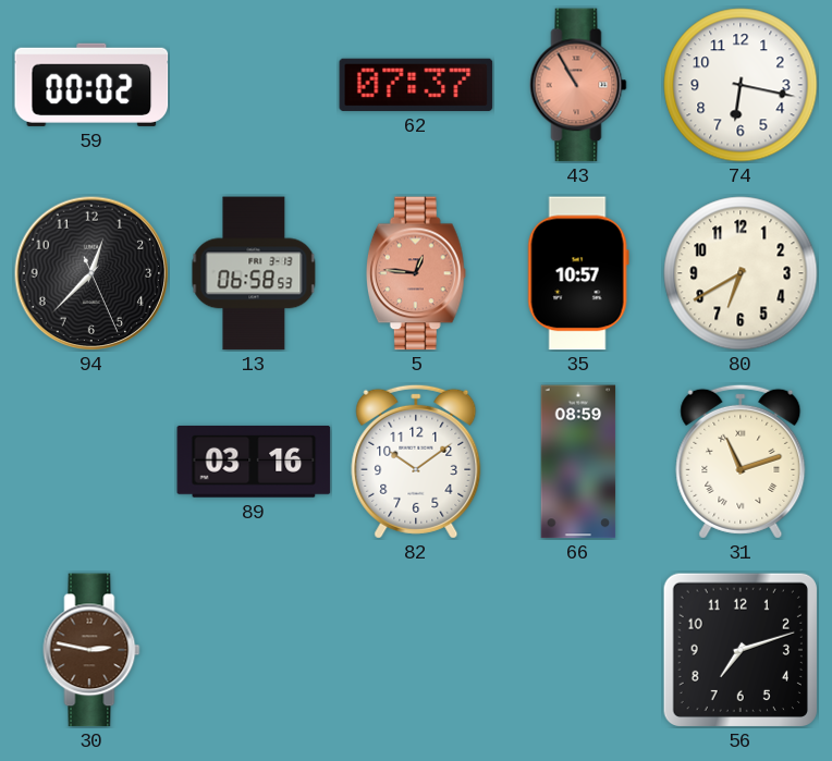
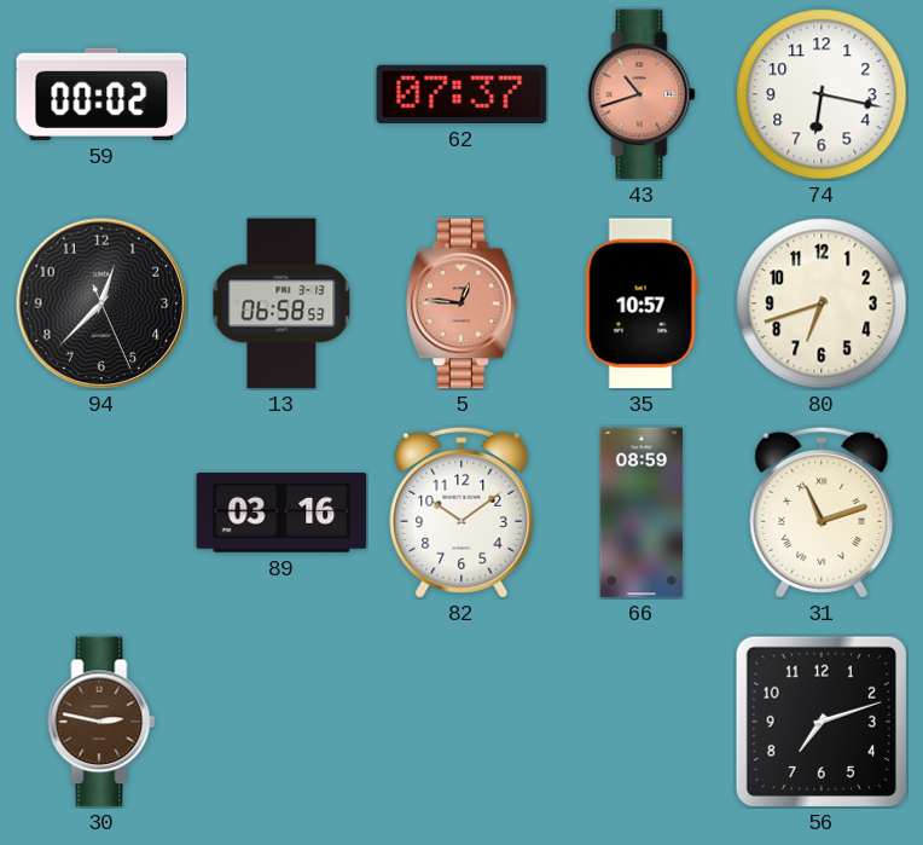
43: 10:55 -> 10:42 (642, 94)
80: 6:40 -> 6:42 (822, 303)
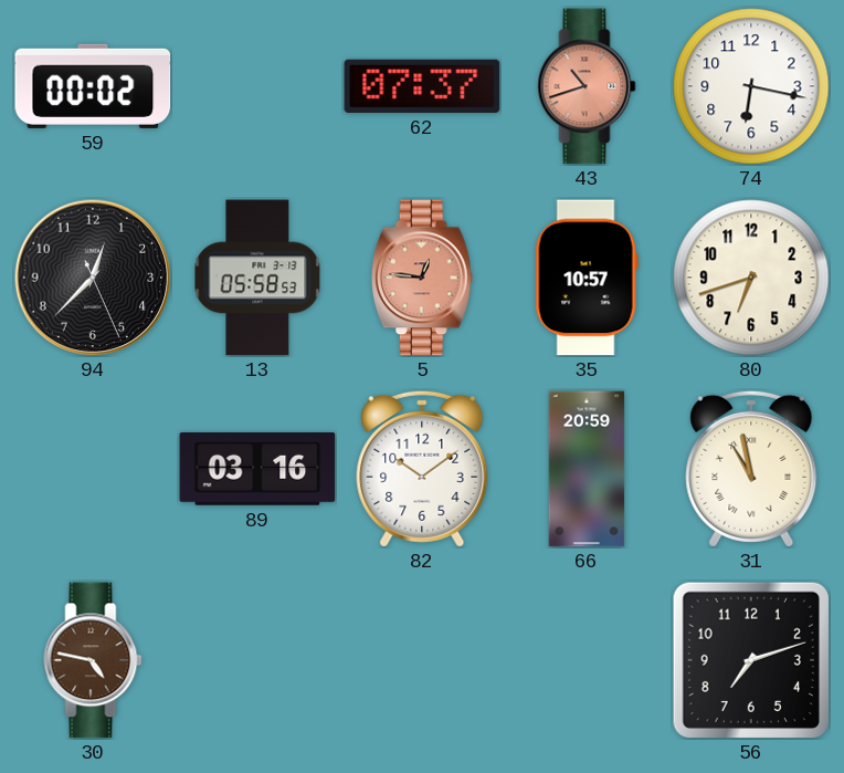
13: 06:58 -> 05:58 (257, 278)
66: 08:59 -> 20:59 (587, 469)
31: 11:12 -> 10:58 (751, 469)
30: 2:47 -> 4:47 (93, 660)
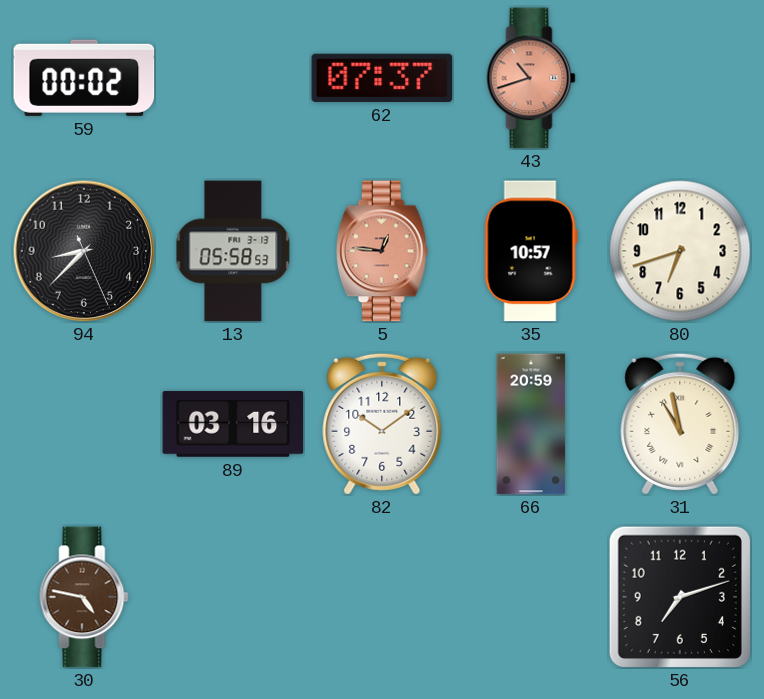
74: 6:17 -> none (751, 86)
94: 12:37 -> 8:37 (84, 251)
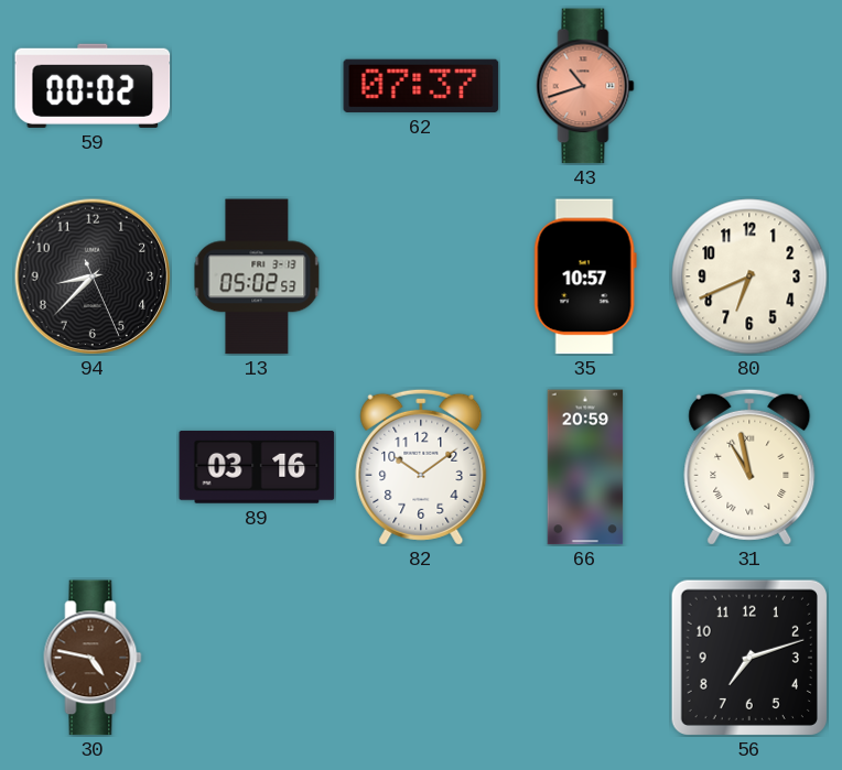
13: 05:58 -> 05:02 (257, 276)
5: 12:46 -> none (382, 251)
80: 6:42 -> 6:41 (749, 276)
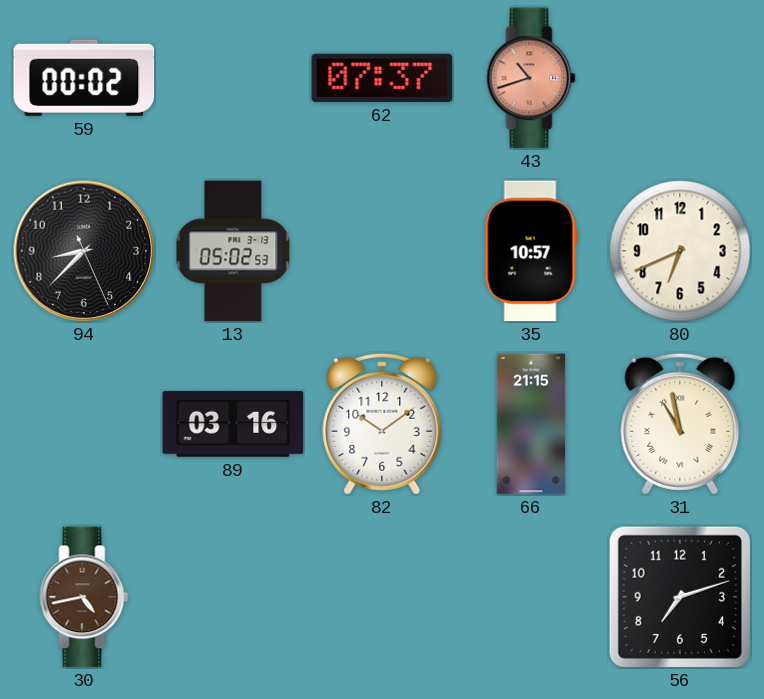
66: 20:59 -> 21:15 (531, 424)
30: 4:47 -> 4:43 (84, 597)
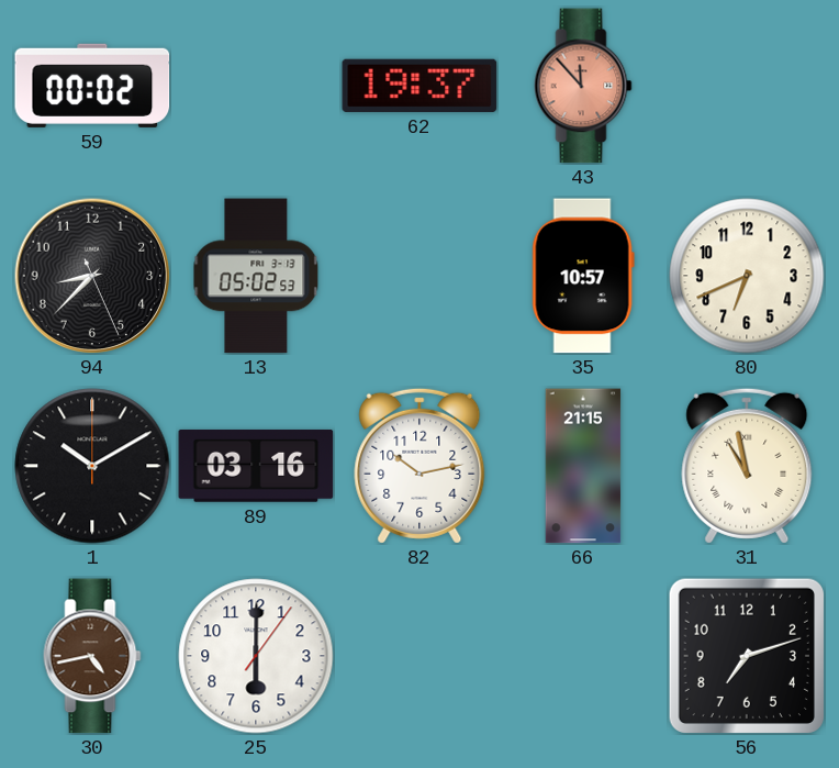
62: 07:37 -> 19:37 (419, 86)
43: 10:42 -> 11:53 (583, 86)
1: none -> 10:10 (92, 466)
82: 10:09 -> 10:13 (419, 466)
25: none -> 6:00 (256, 656)
